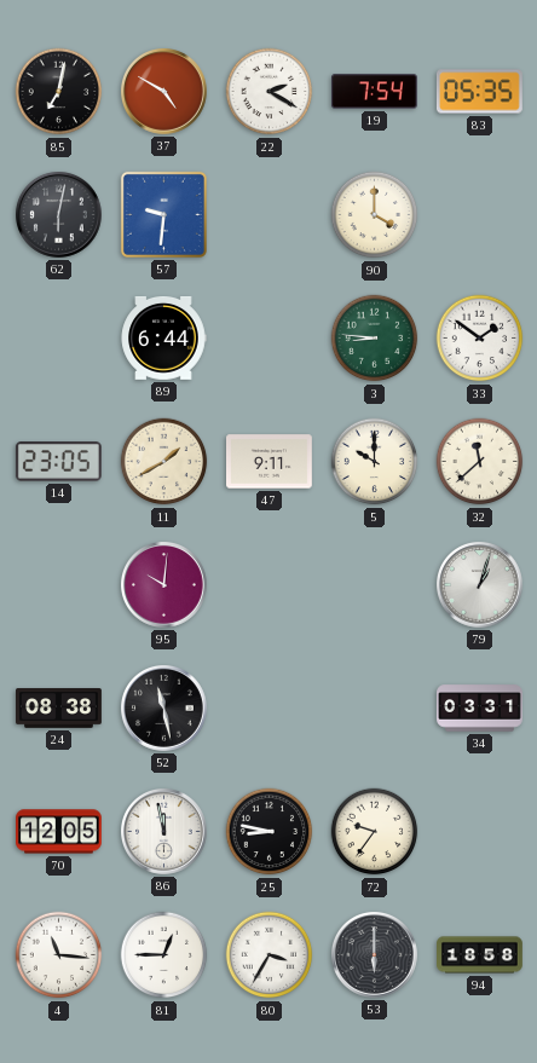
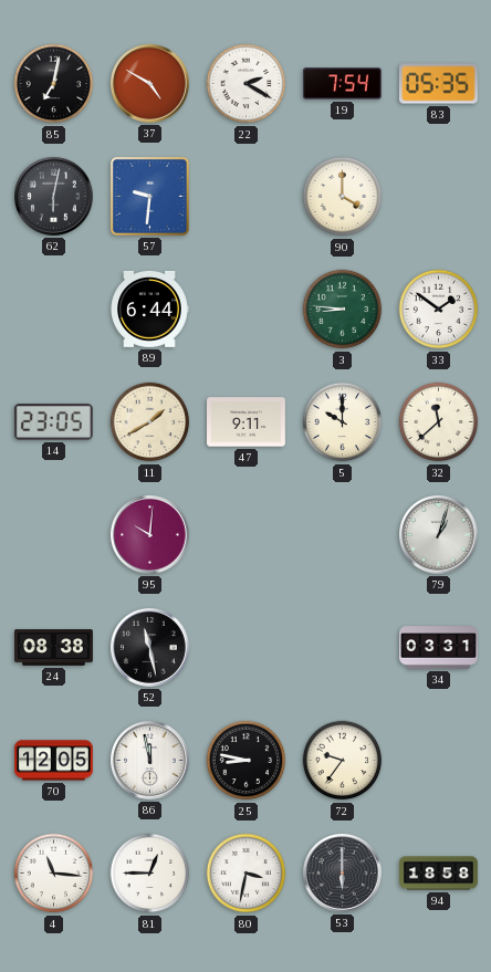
80: 3:35 -> 3:32 (247, 874)
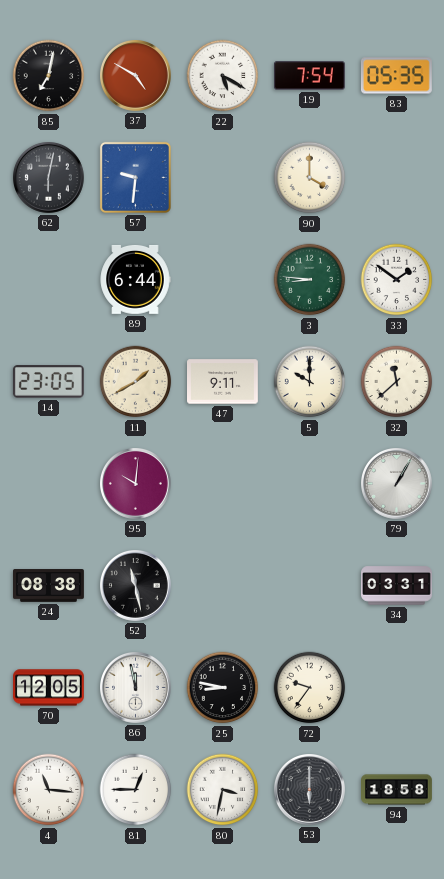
22: 2:20 -> 5:20 (223, 76)
79: 1:03 -> 1:05 (397, 484)
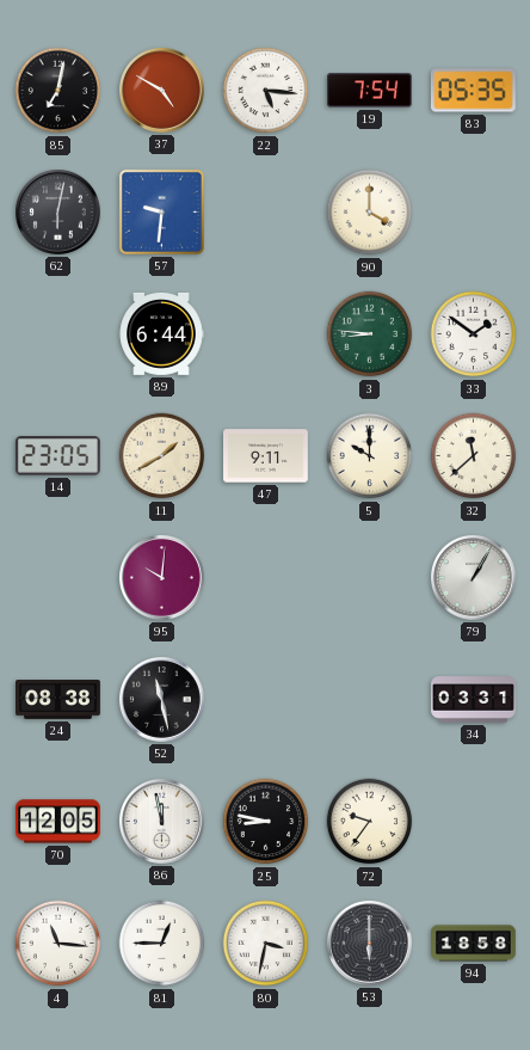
22: 5:20 -> 5:16 (266, 91)
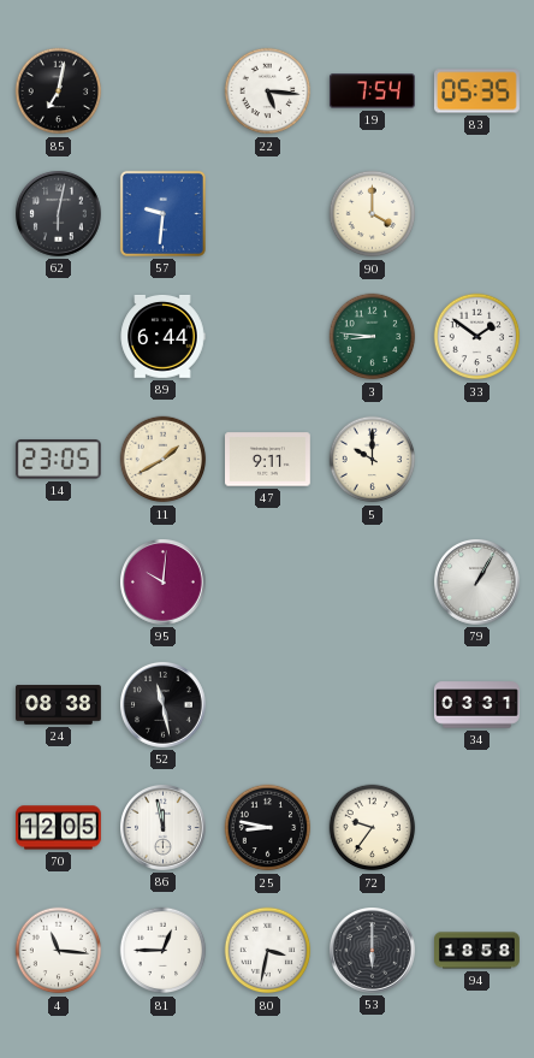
37: 4:50 -> none (162, 91)
32: 11:38 -> none (474, 456)
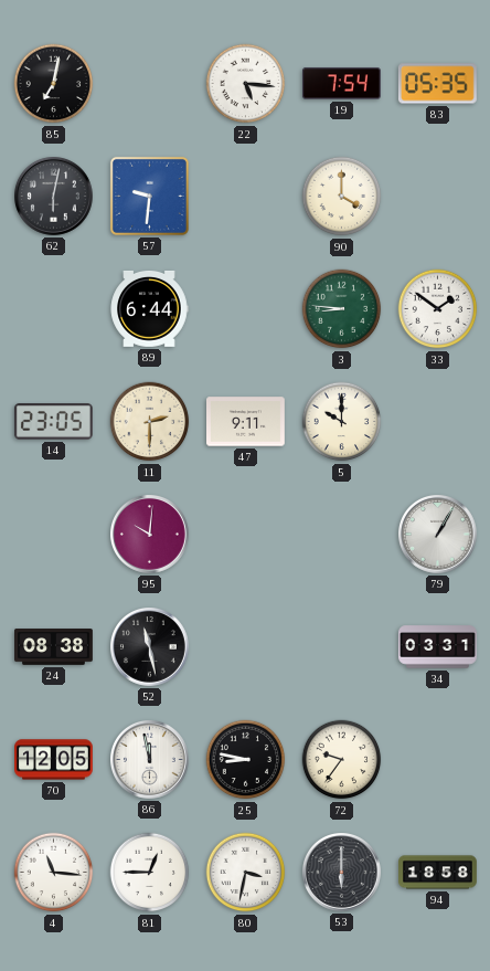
11: 1:40 -> 2:30 (150, 422)
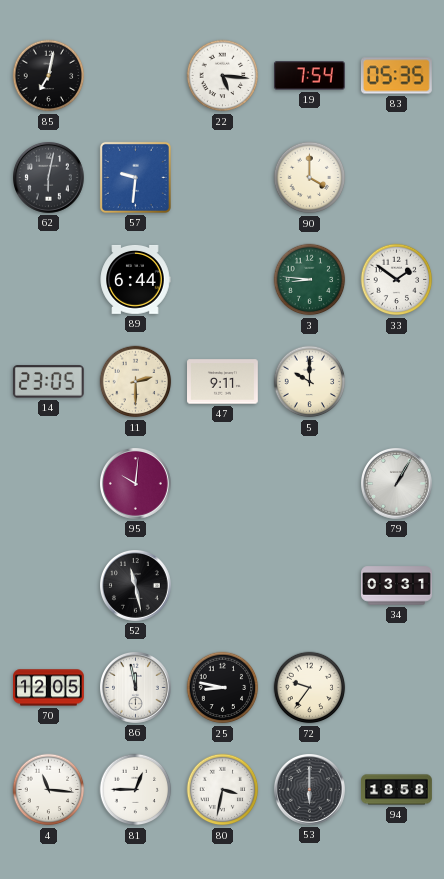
24: 08:38 -> none (54, 647)
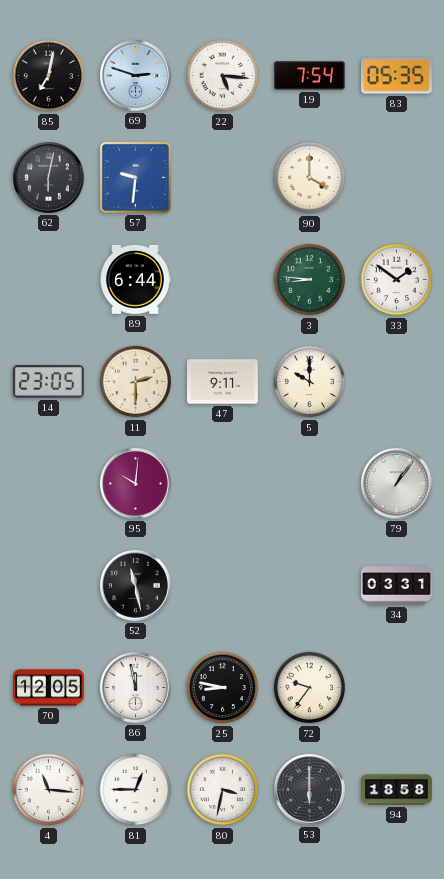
69: none -> 2:48 (136, 76)
79: 1:05 -> 1:06 (397, 484)
